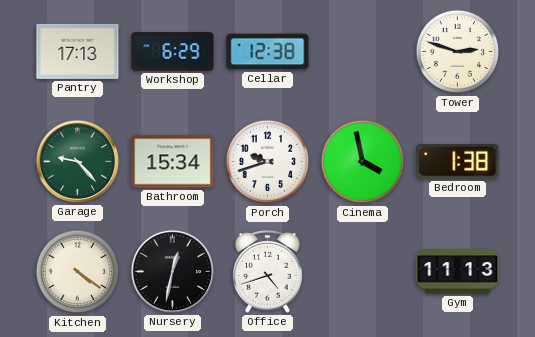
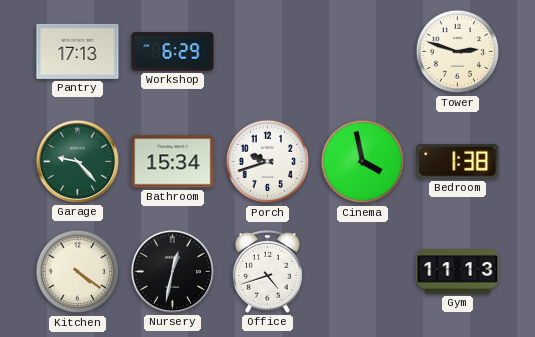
Cellar: 12:38 -> none (268, 52)
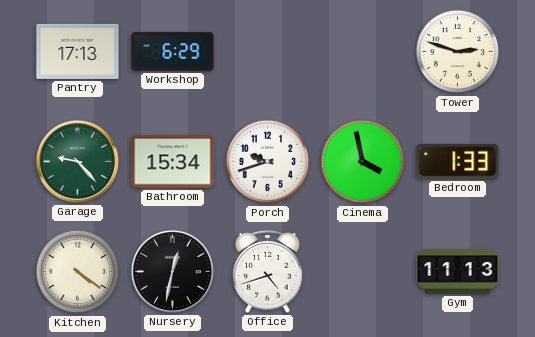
Bedroom: 1:38 -> 1:33 (458, 162)
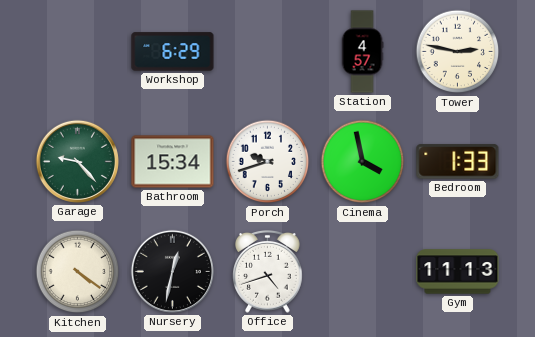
Pantry: 17:13 -> none (78, 51)
Station: none -> 4:57 (362, 52)
Tower: 2:48 -> 2:47 (458, 52)
